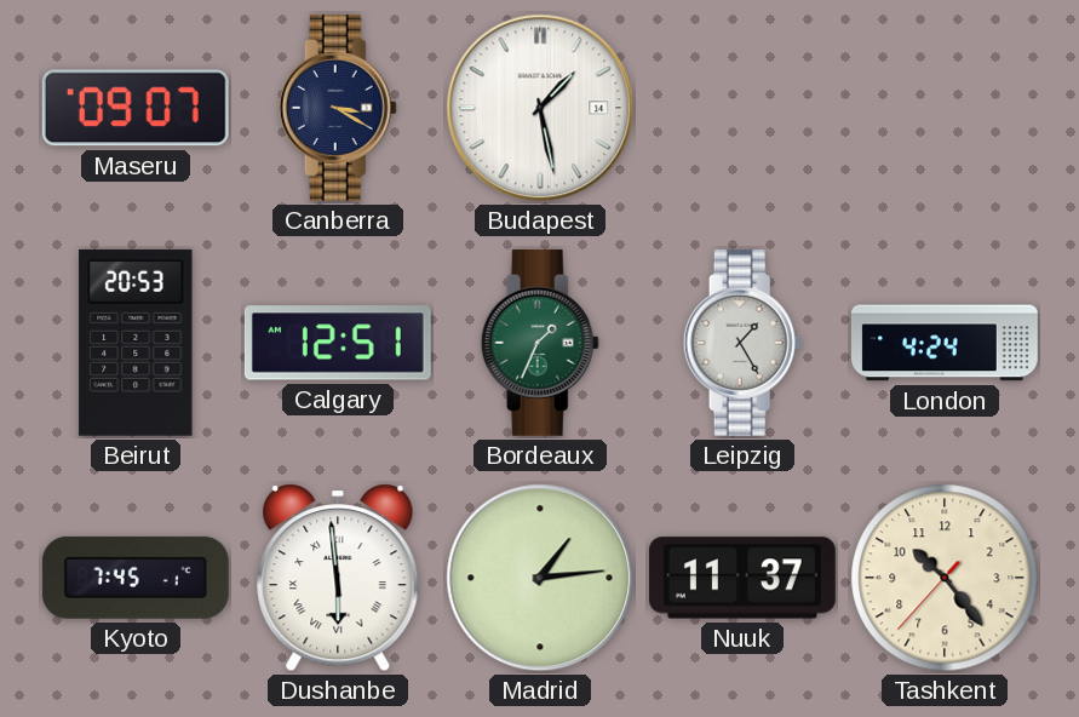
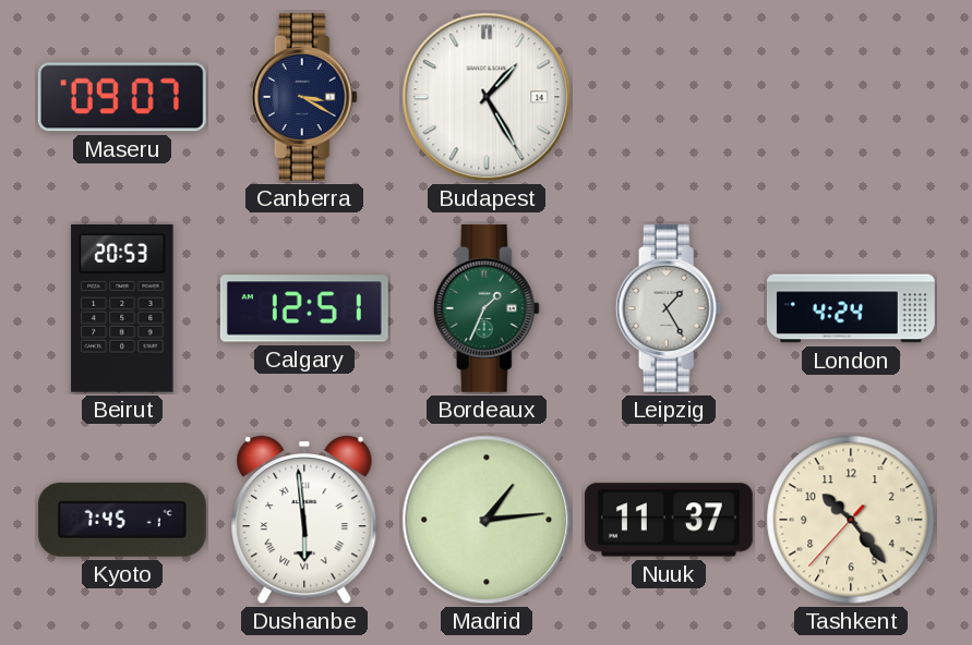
Budapest: 1:28 -> 1:25 (487, 97)
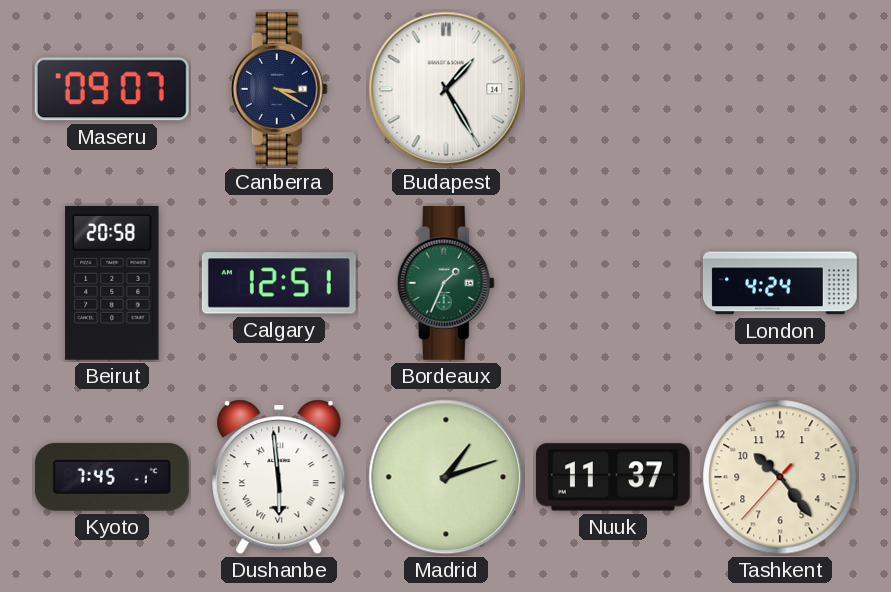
Beirut: 20:53 -> 20:58 (112, 283)
Leipzig: 1:25 -> none (669, 308)
Madrid: 1:14 -> 1:12 (446, 477)
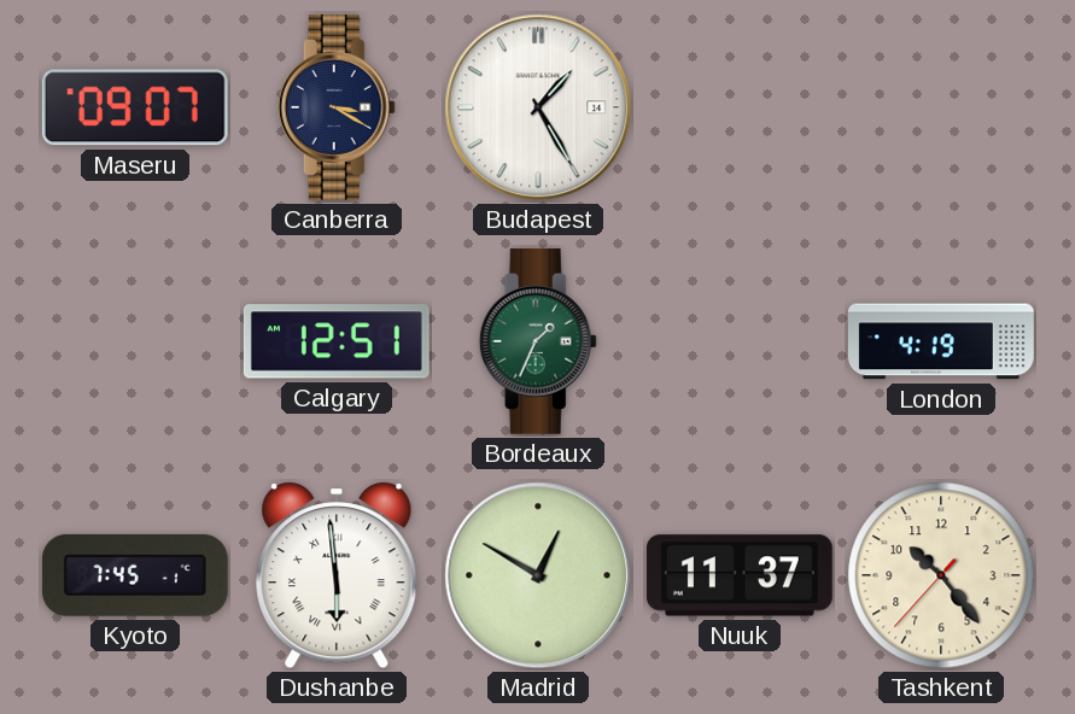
Beirut: 20:58 -> none (112, 283)
London: 4:24 -> 4:19 (941, 341)
Madrid: 1:12 -> 12:50 (538, 575)
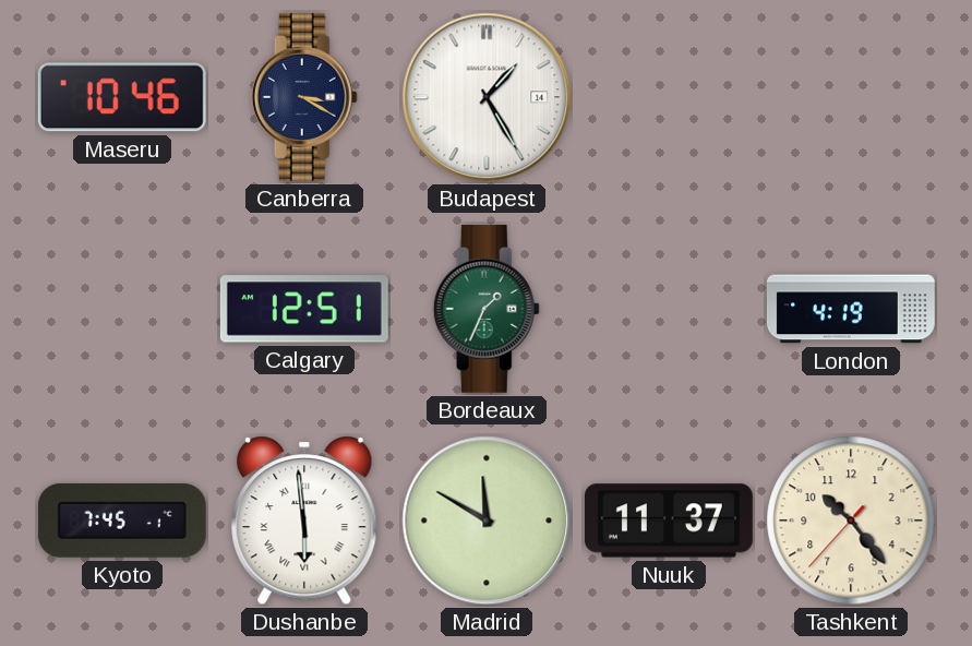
Maseru: 09:07 -> 10:46 (122, 97)
Madrid: 12:50 -> 11:50 (487, 521)
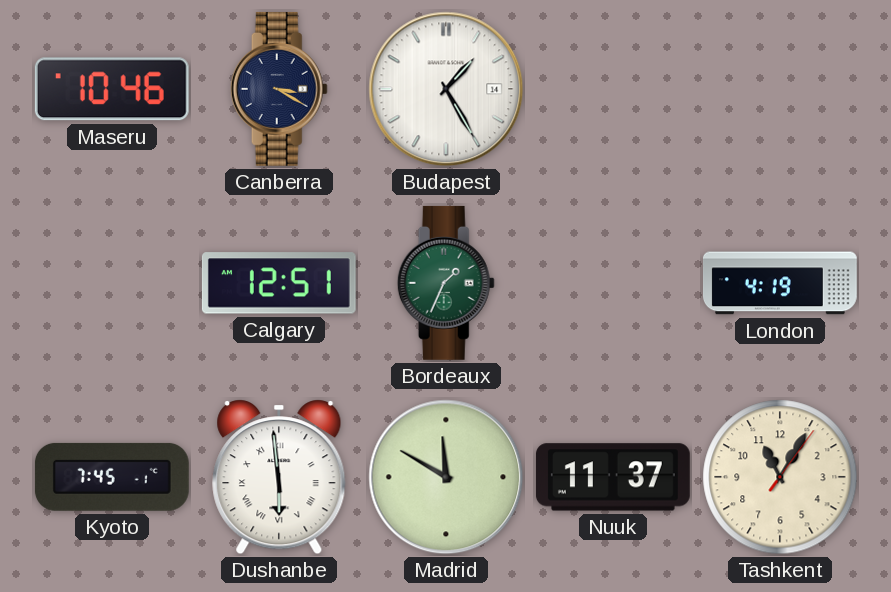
Tashkent: 10:23 -> 11:05 (780, 477)
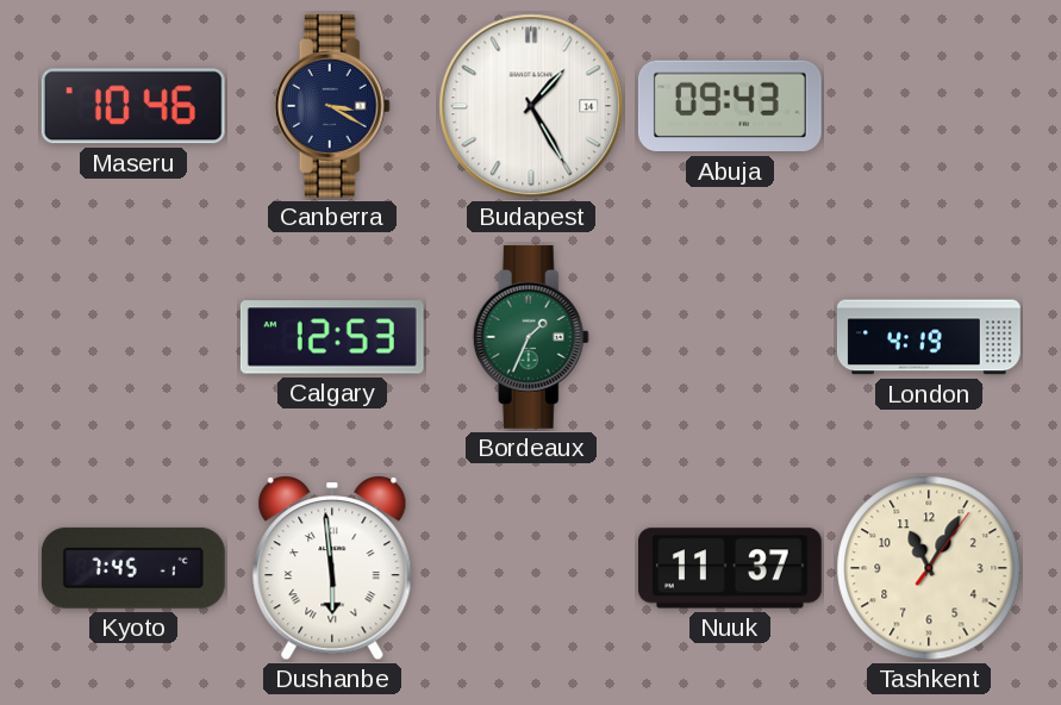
Abuja: none -> 09:43 (730, 106)
Calgary: 12:51 -> 12:53 (332, 337)
Madrid: 11:50 -> none (446, 477)
